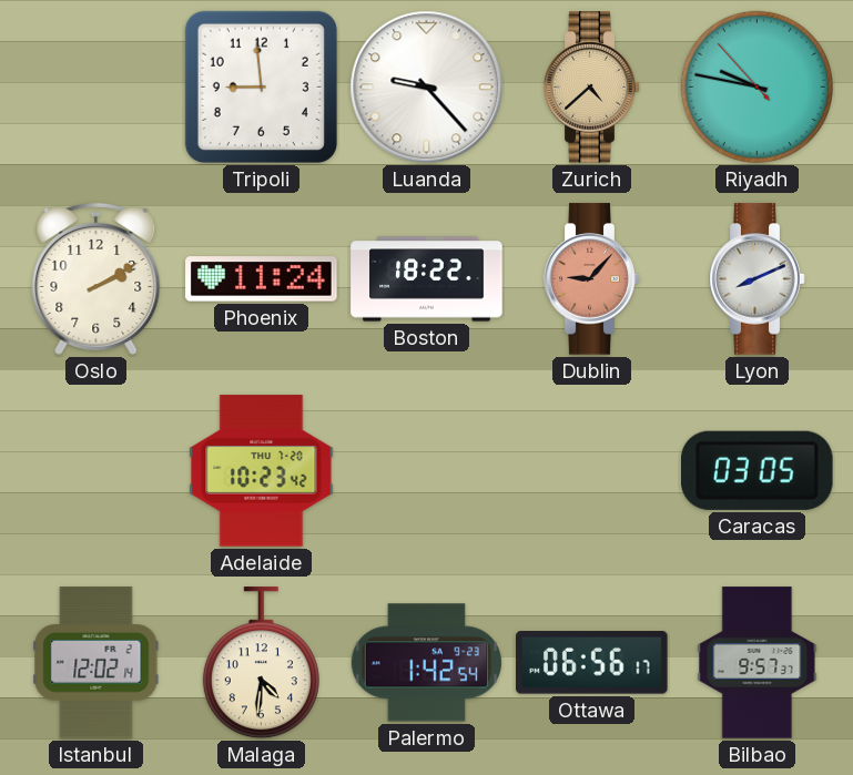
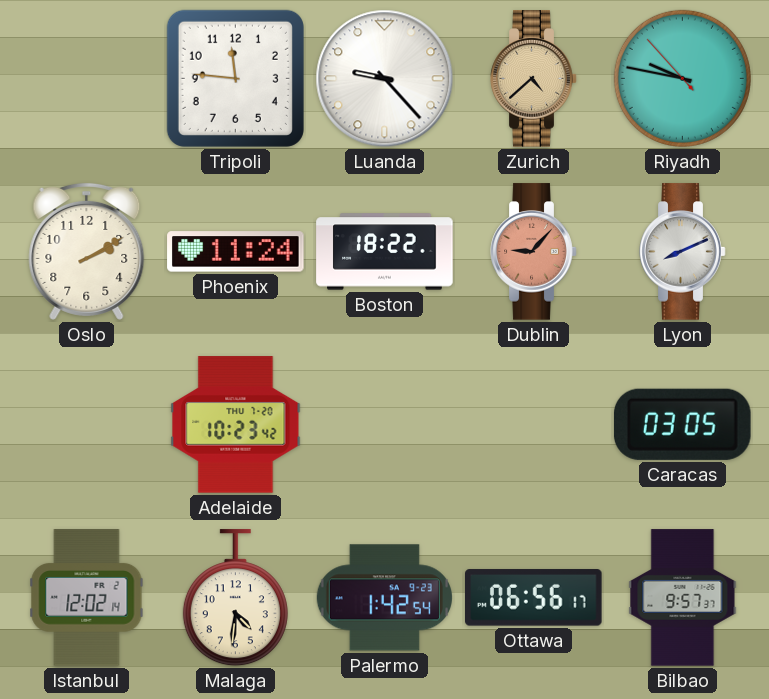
Tripoli: 8:59 -> 11:46 (235, 78)
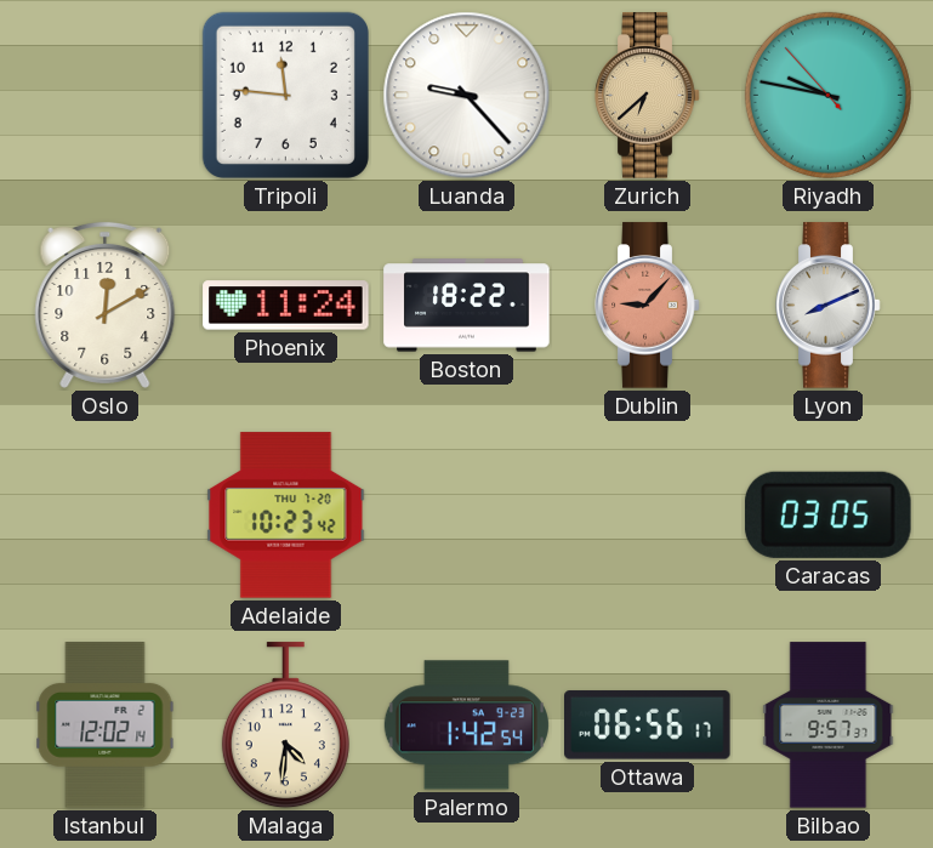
Zurich: 4:38 -> 6:38 (648, 96)
Oslo: 2:10 -> 12:10 (106, 305)
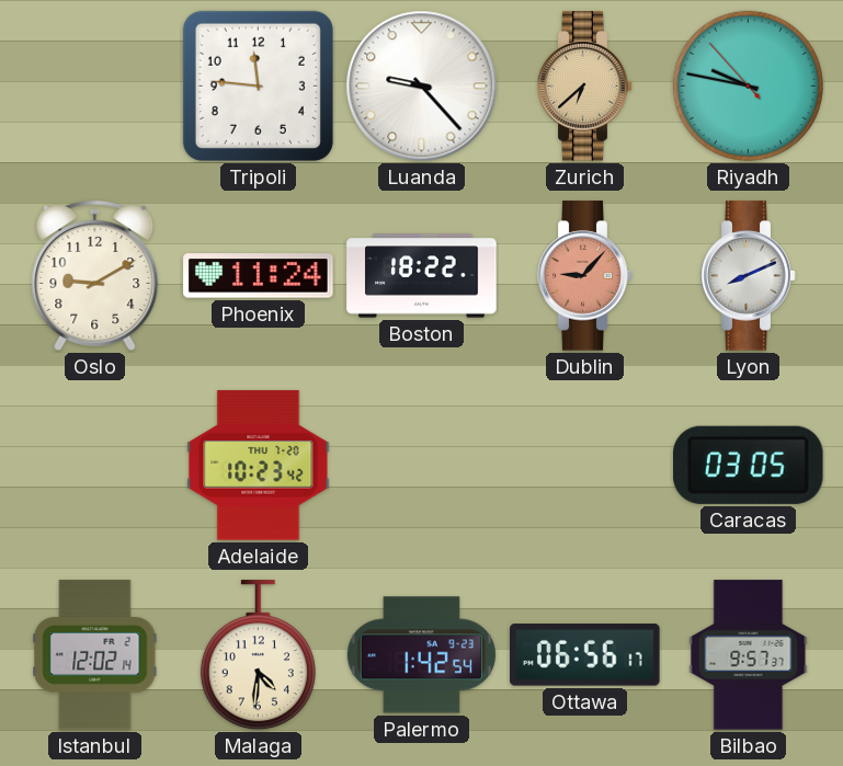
Oslo: 12:10 -> 9:10 (95, 275)
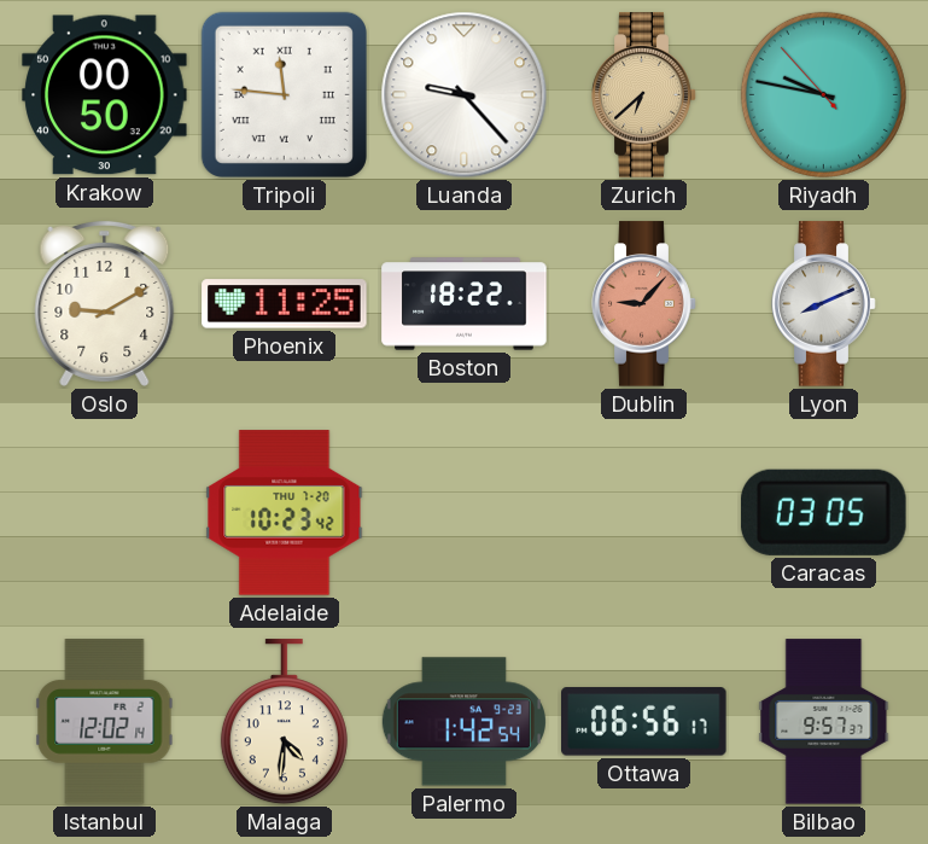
Krakow: none -> 00:50 (105, 95)
Tripoli numerals: Arabic -> Roman (284, 94)
Phoenix: 11:24 -> 11:25 (285, 304)
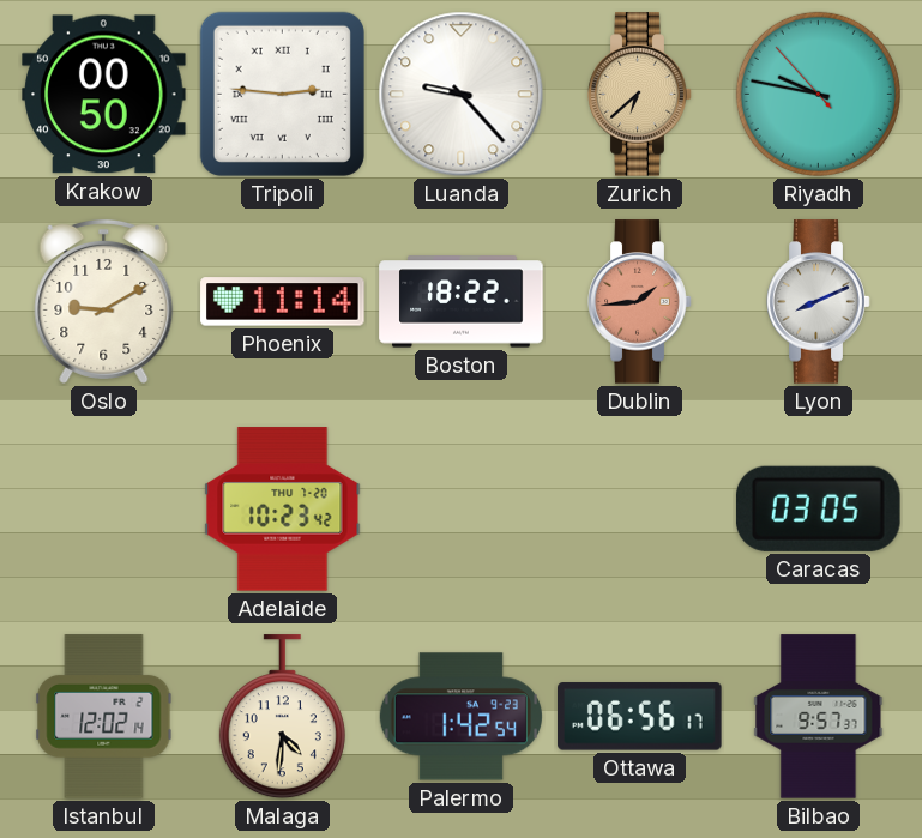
Tripoli: 11:46 -> 2:46 (282, 94)
Phoenix: 11:25 -> 11:14 (283, 302)
Dublin: 9:07 -> 1:44 (640, 302)
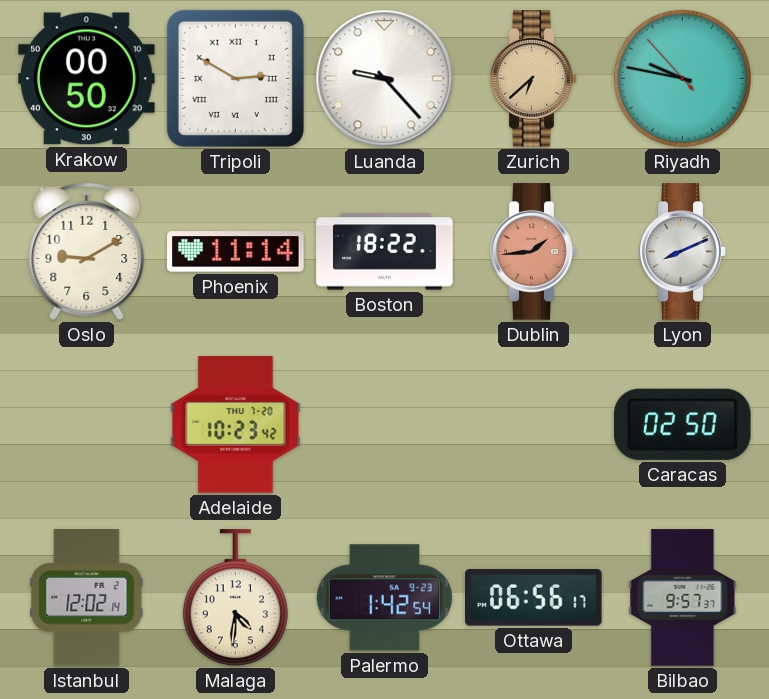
Tripoli: 2:46 -> 2:50 (235, 78)
Caracas: 03:05 -> 02:50 (682, 424)
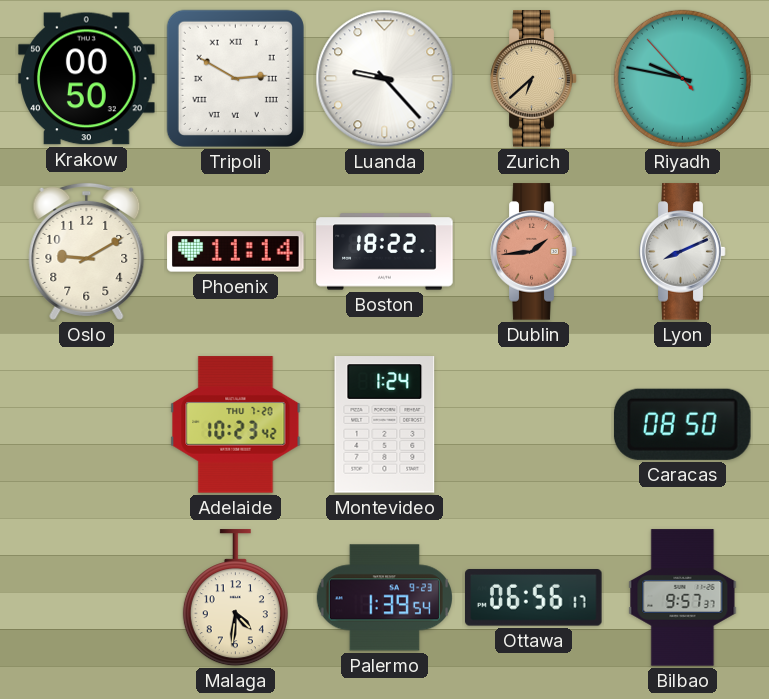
Montevideo: none -> 1:24 (385, 425)
Caracas: 02:50 -> 08:50 (682, 424)
Istanbul: 12:02 -> none (87, 598)
Palermo: 1:42 -> 1:39 (384, 598)
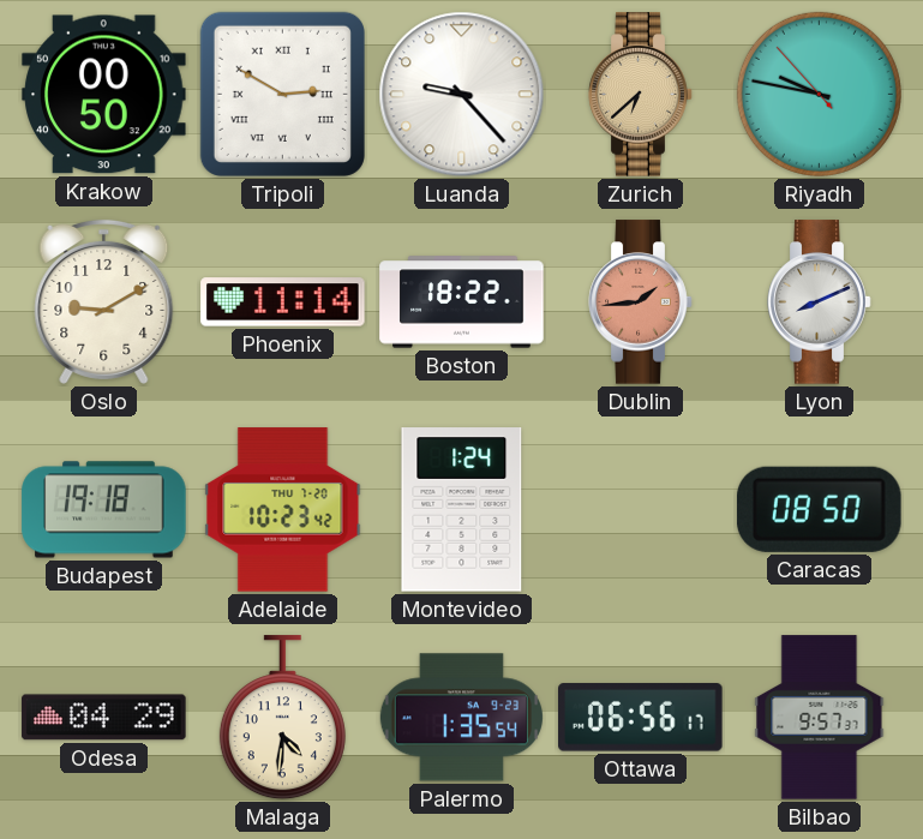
Budapest: none -> 19:18 (104, 510)
Odesa: none -> 04:29 (104, 718)
Palermo: 1:39 -> 1:35 (461, 718)
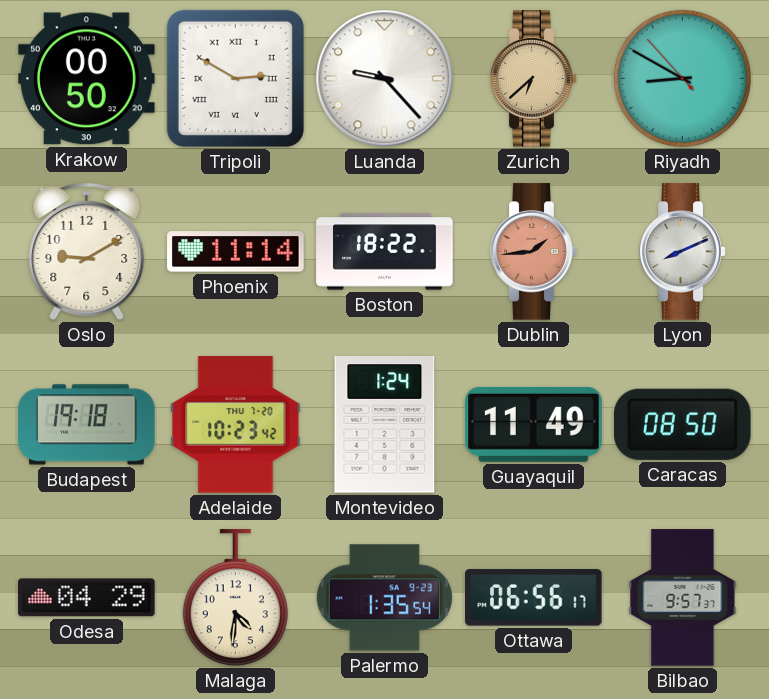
Riyadh: 9:46 -> 8:49 (682, 78)
Guayaquil: none -> 11:49 (534, 424)
